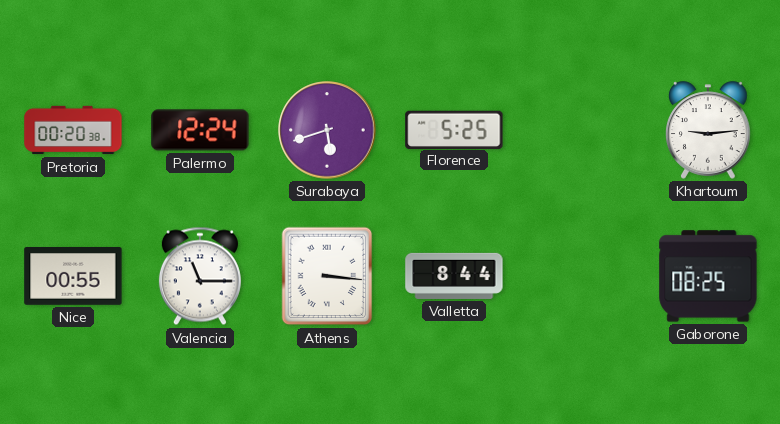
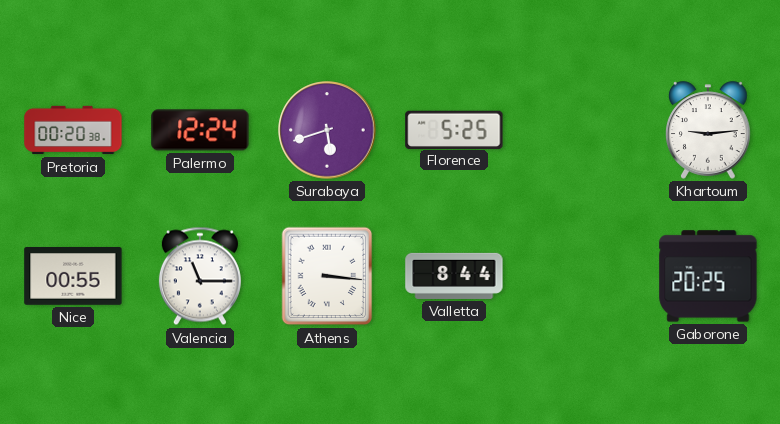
Gaborone: 08:25 -> 20:25 (708, 276)
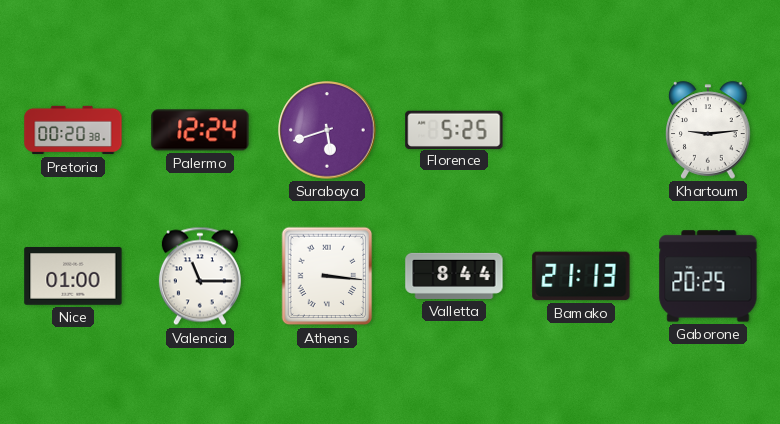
Nice: 00:55 -> 01:00 (73, 277)
Bamako: none -> 21:13 (581, 276)
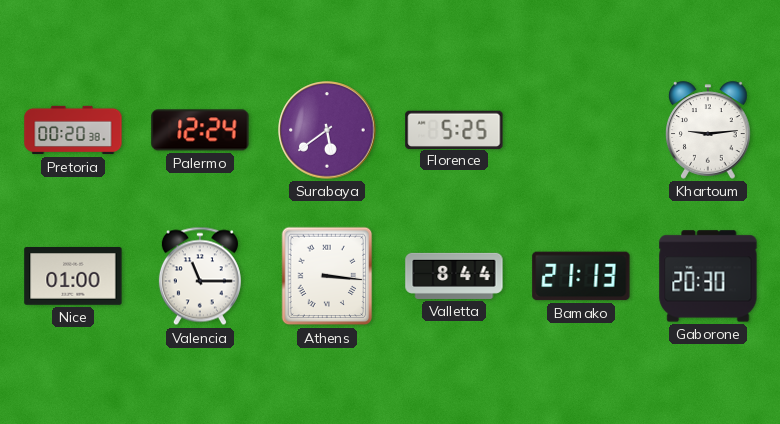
Surabaya: 5:42 -> 5:39 (327, 130)
Gaborone: 20:25 -> 20:30 (708, 276)
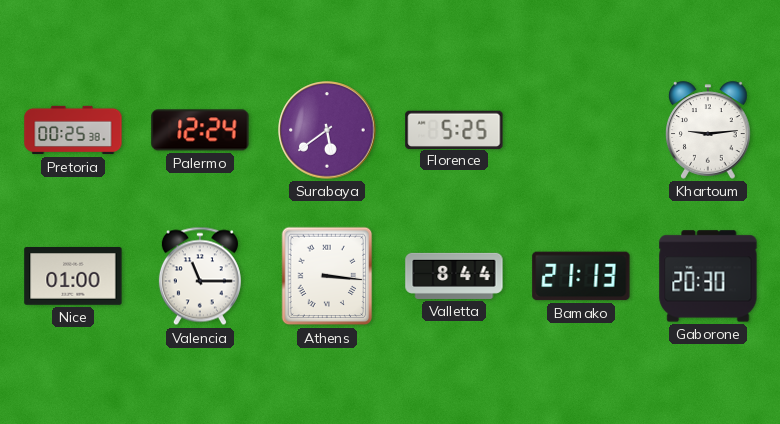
Pretoria: 00:20 -> 00:25 (73, 130)
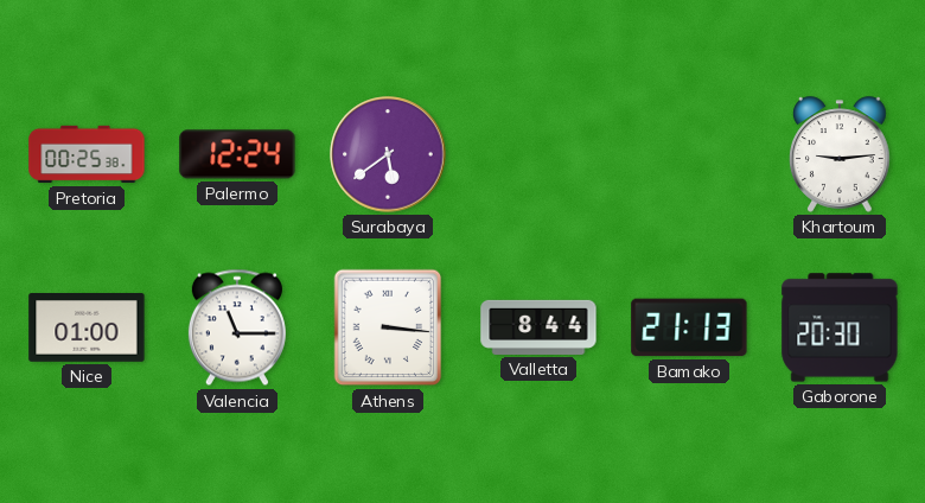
Florence: 5:25 -> none (454, 129)
